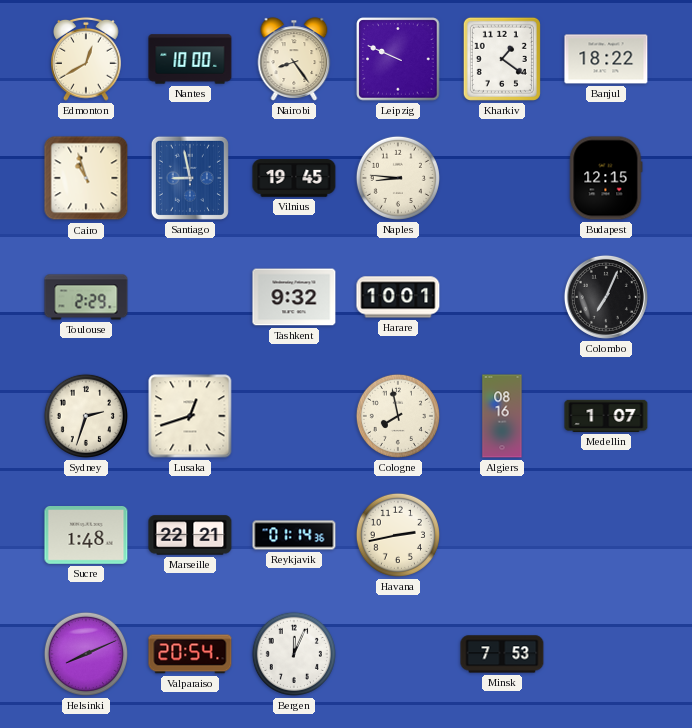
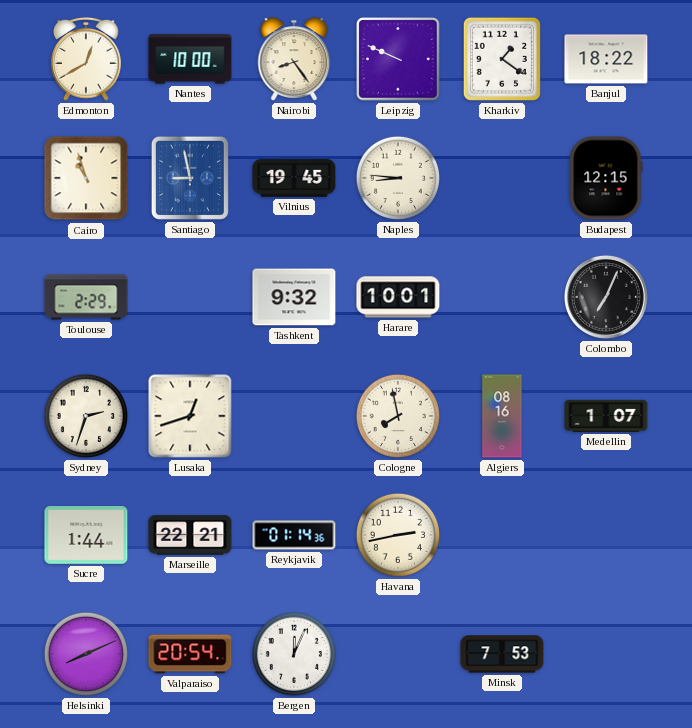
Sucre: 1:48 -> 1:44 (86, 536)
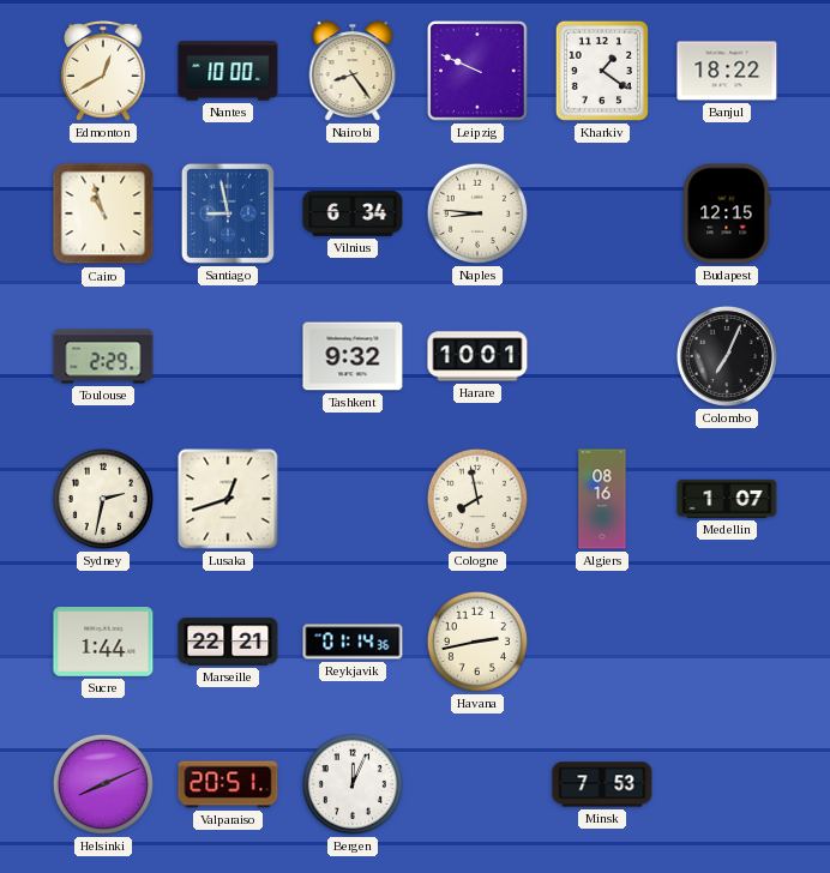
Vilnius: 19:45 -> 6:34 (353, 213)
Sydney: 2:33 -> 2:32 (103, 499)
Valparaiso: 20:54 -> 20:51 (228, 784)
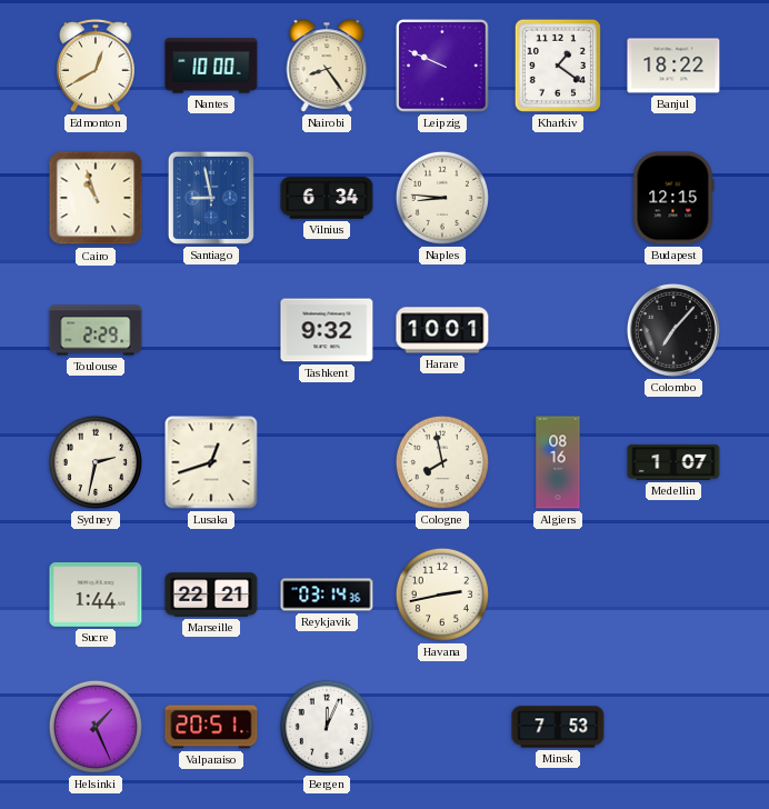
Colombo: 7:04 -> 7:07 (673, 330)
Reykjavik: 01:14 -> 03:14 (327, 595)
Helsinki: 8:11 -> 1:26 (96, 727)
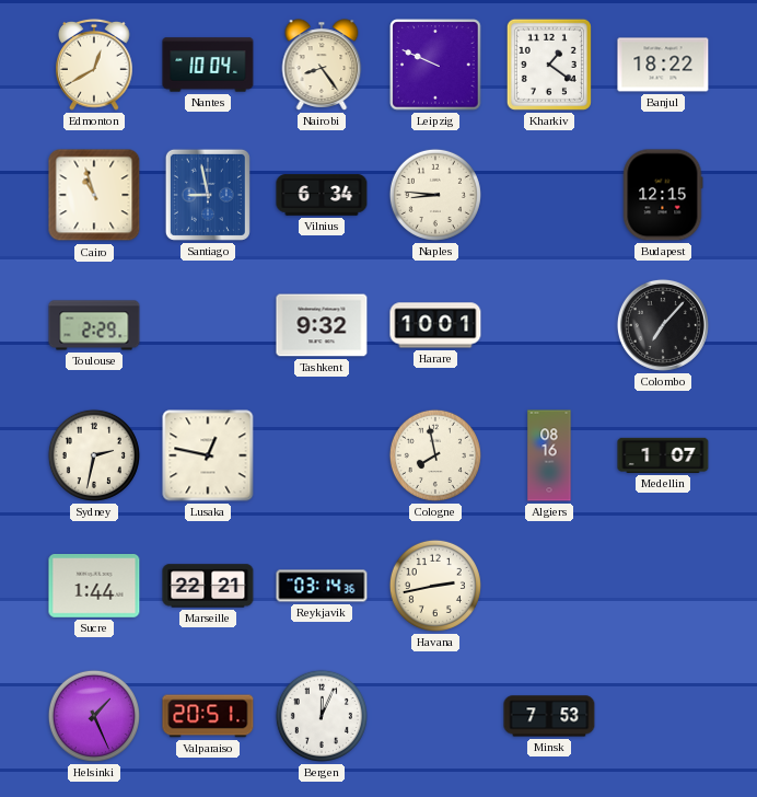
Nantes: 10:00 -> 10:04 (208, 65)
Lusaka: 12:42 -> 12:47 (208, 455)
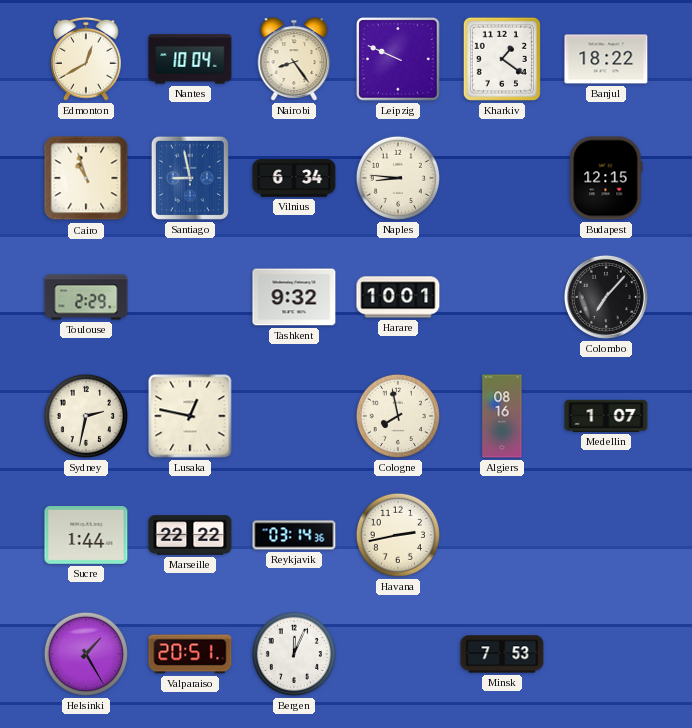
Marseille: 22:21 -> 22:22 (190, 535)
Helsinki: 1:26 -> 1:25 (86, 654)
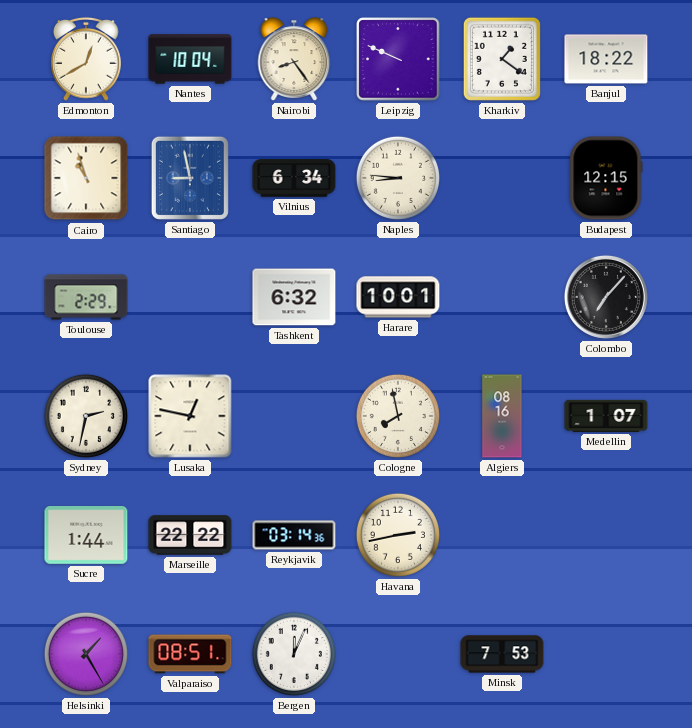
Tashkent: 9:32 -> 6:32 (294, 297)
Valparaiso: 20:51 -> 08:51 (190, 654)
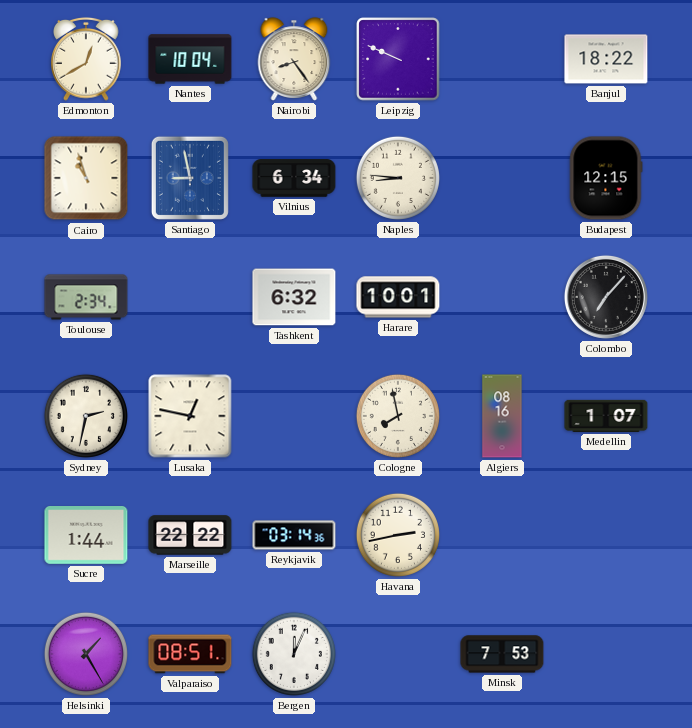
Kharkiv: 1:21 -> none (502, 59)
Toulouse: 2:29 -> 2:34 (86, 297)
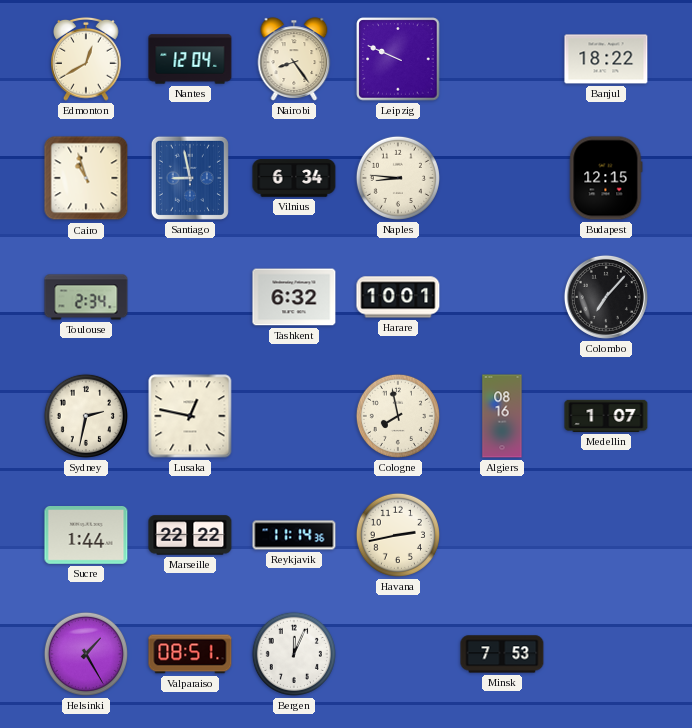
Nantes: 10:04 -> 12:04 (190, 59)
Reykjavik: 03:14 -> 11:14 (294, 535)
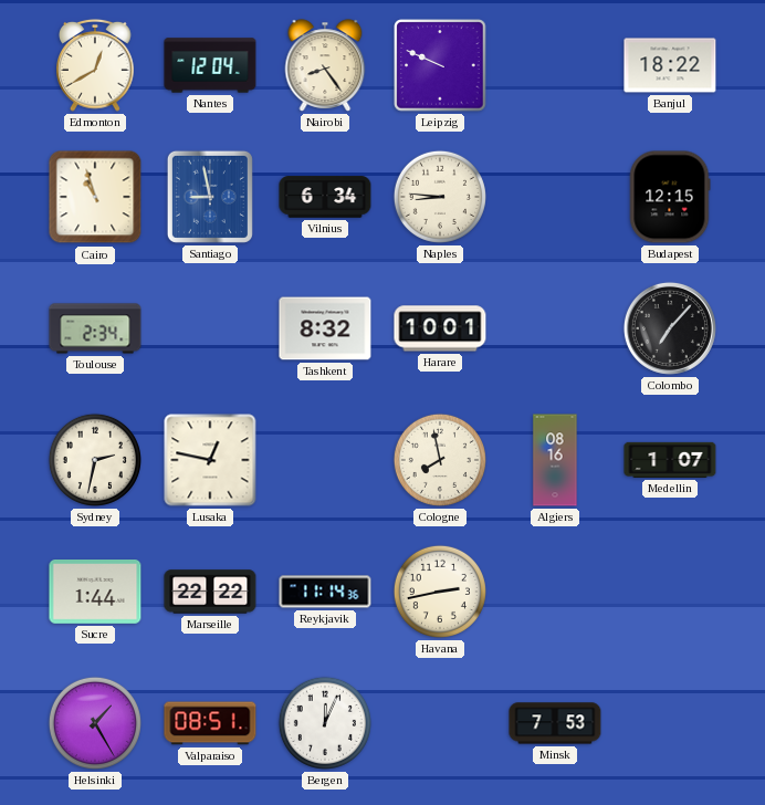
Tashkent: 6:32 -> 8:32 (325, 328)
